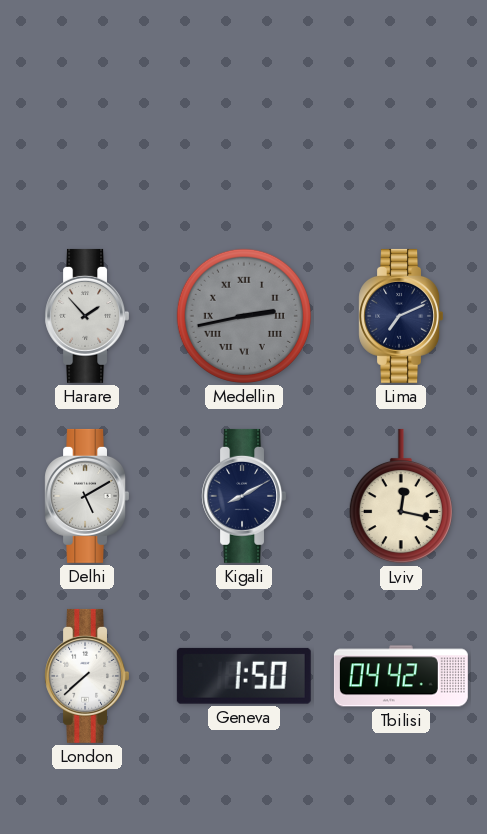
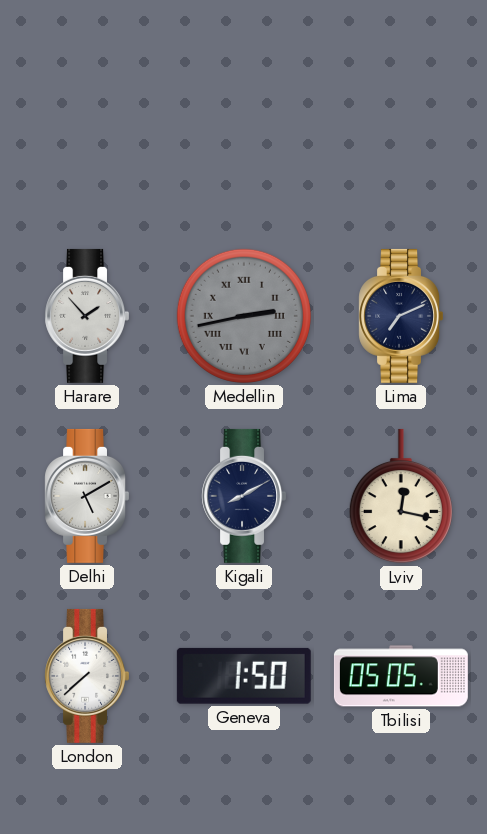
Tbilisi: 04:42 -> 05:05 (401, 676)
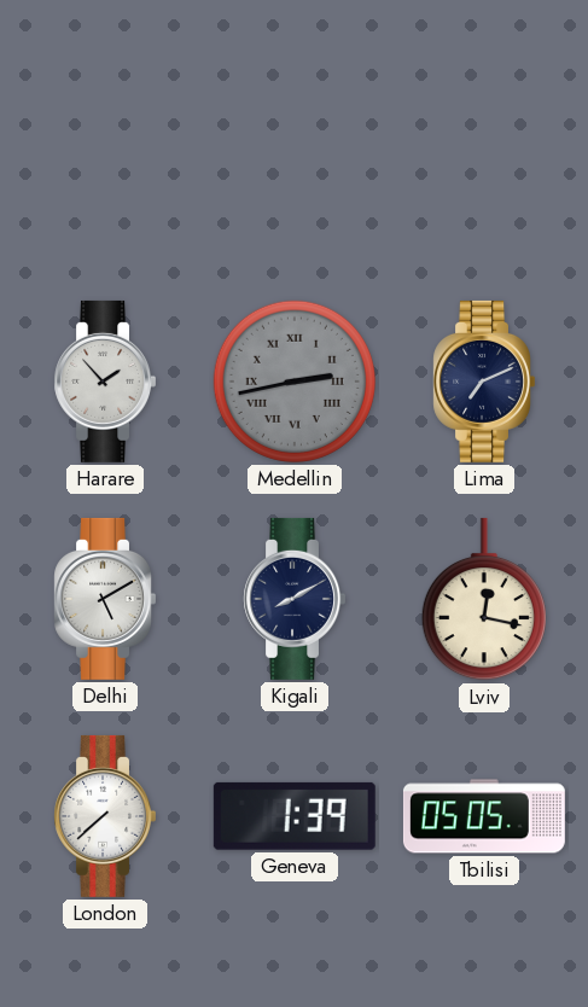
Geneva: 1:50 -> 1:39 (295, 816)
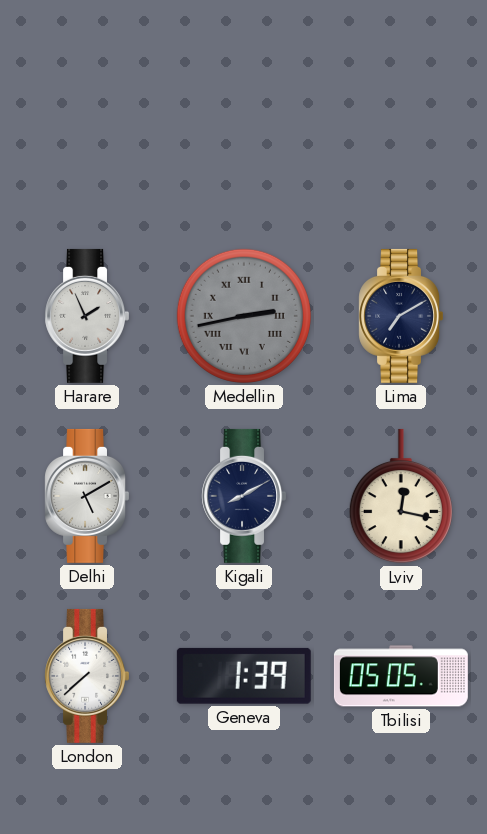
Harare: 1:53 -> 1:56 (86, 316)
Lima: 7:11 -> 7:10 (400, 316)
